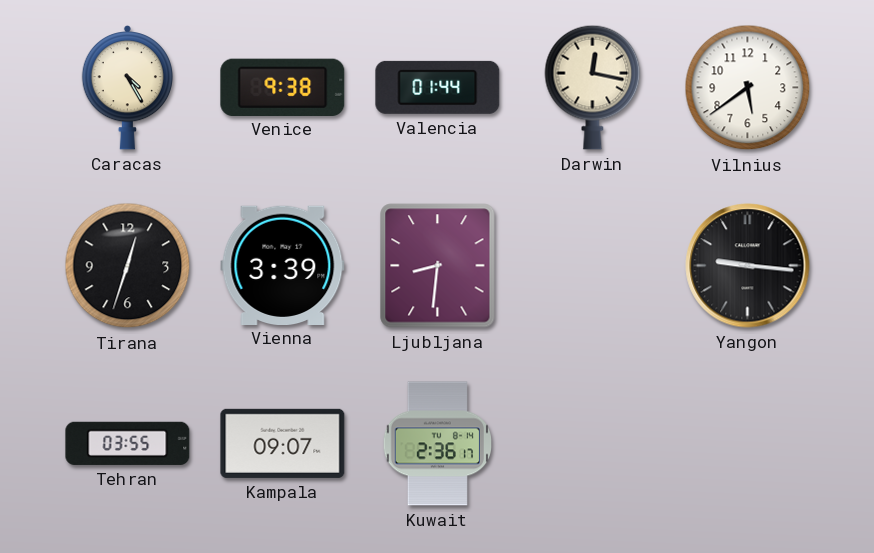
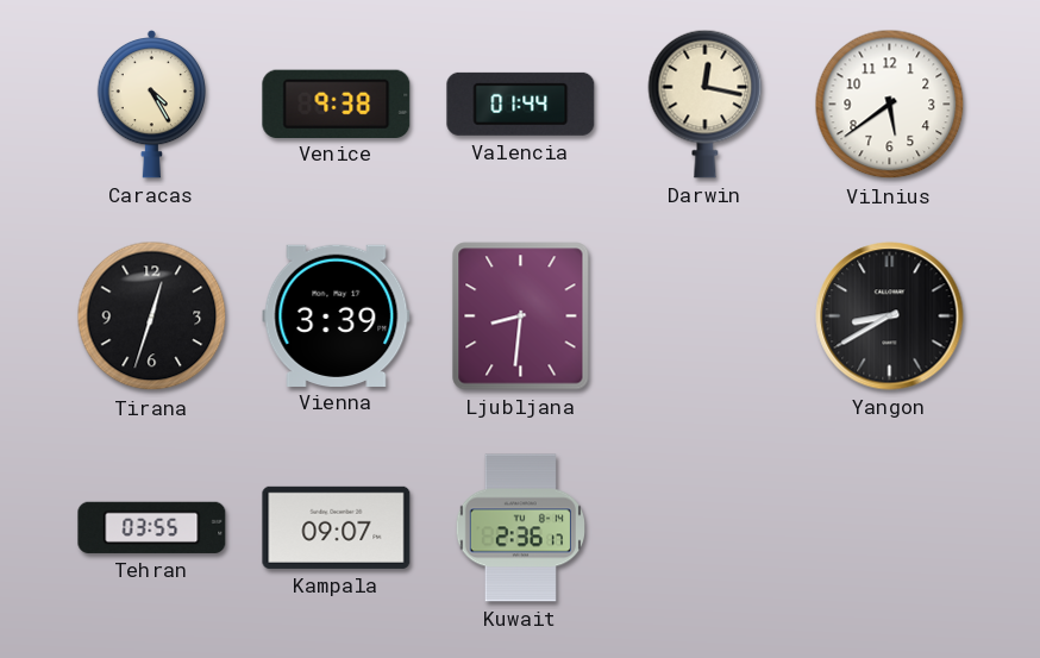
Yangon: 9:16 -> 8:40 (890, 317)
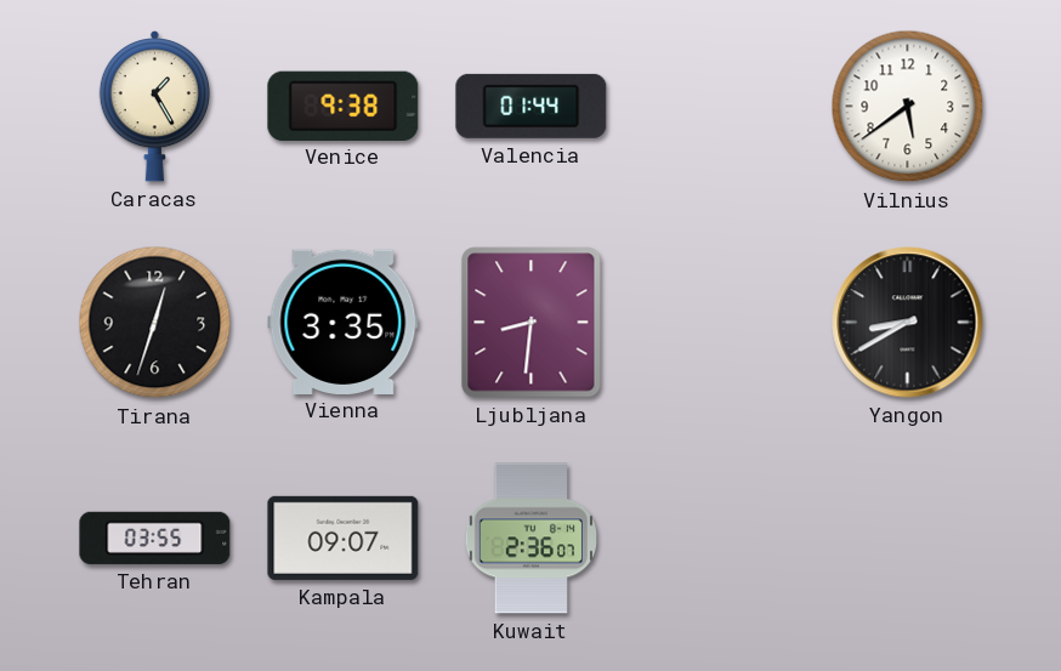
Caracas: 4:25 -> 1:25 (154, 106)
Darwin: 12:17 -> none (706, 104)
Vienna: 3:39 -> 3:35 (344, 322)
Kuwait: 2:36:17 -> 2:36:07 (530, 539)
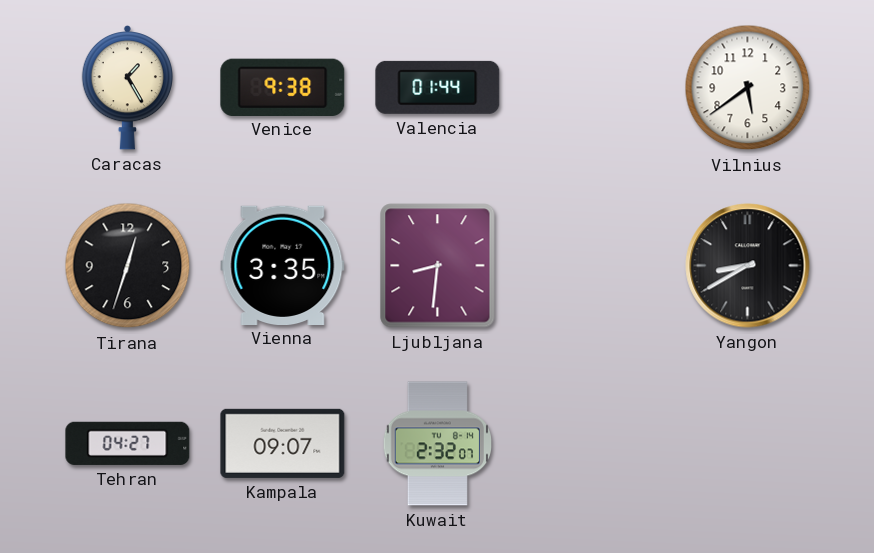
Tehran: 03:55 -> 04:27 (128, 443)
Kuwait: 2:36 -> 2:32 (437, 444)
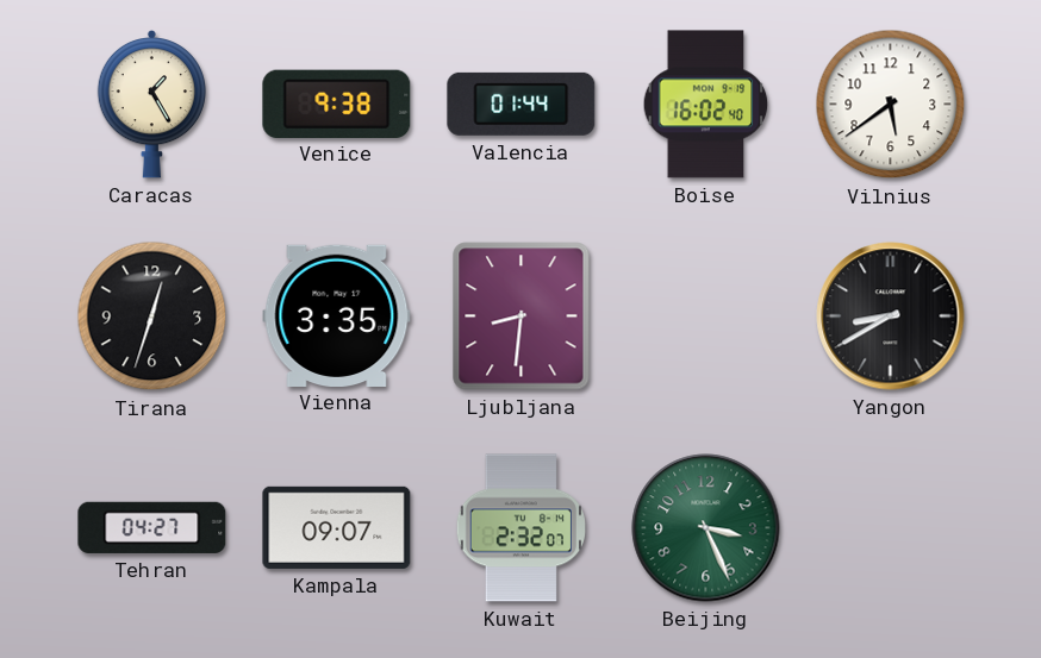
Boise: none -> 16:02 (706, 105)
Beijing: none -> 3:26 (706, 528)
